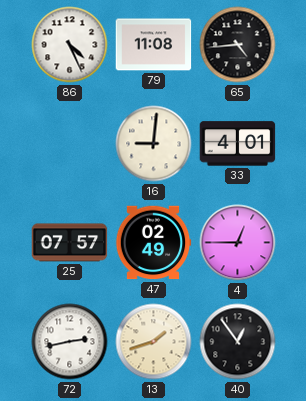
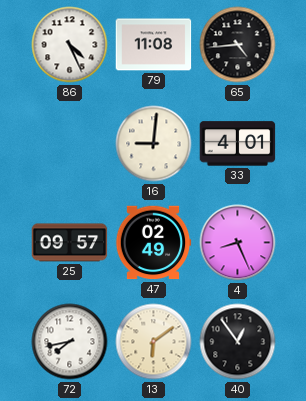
25: 07:57 -> 09:57 (70, 243)
4: 12:45 -> 8:26 (238, 243)
72: 2:43 -> 7:43 (70, 342)
13: 1:42 -> 6:09 (154, 342)
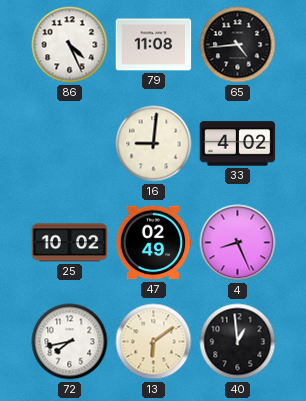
33: 4:01 -> 4:02 (238, 144)
25: 09:57 -> 10:02 (70, 243)
40: 12:54 -> 12:59 (238, 342)
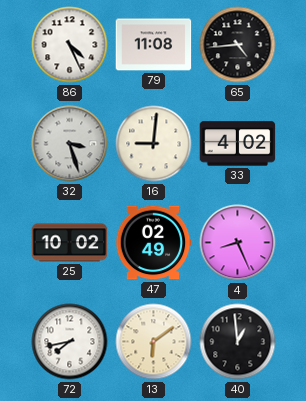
32: none -> 3:27 (70, 144)
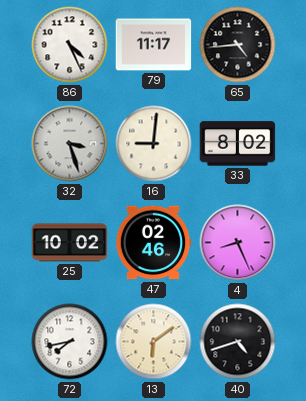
79: 11:08 -> 11:17 (154, 45)
33: 4:02 -> 8:02 (238, 144)
47: 02:49 -> 02:46 (153, 243)
40: 12:59 -> 4:42 (238, 342)
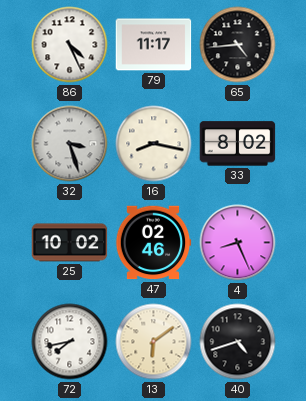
16: 9:01 -> 8:17 (154, 144)
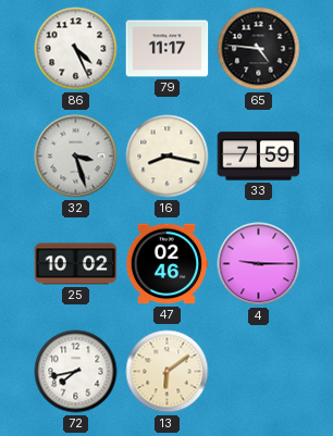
65: 4:44 -> 4:46 (259, 49)
33: 8:02 -> 7:59 (259, 157)
4: 8:26 -> 9:15 (259, 264)
40: 4:42 -> none (238, 342)
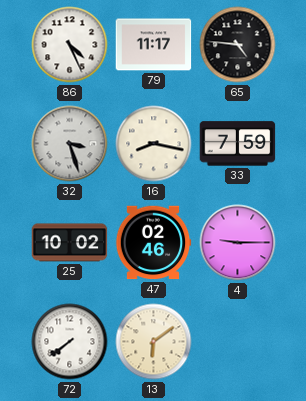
72: 7:43 -> 7:39 (70, 342)
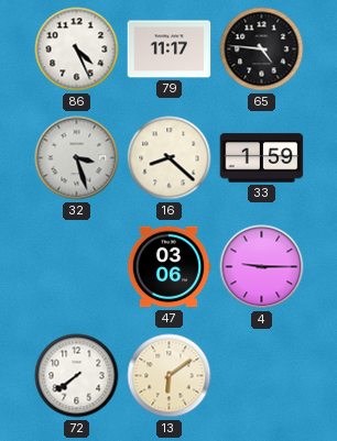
16: 8:17 -> 8:22 (170, 158)
33: 7:59 -> 1:59 (262, 158)
25: 10:02 -> none (70, 243)
47: 02:46 -> 03:06 (168, 267)
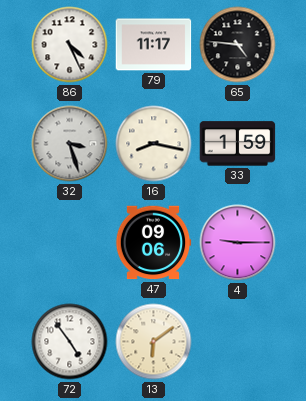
16: 8:22 -> 8:17 (154, 144)
47: 03:06 -> 09:06 (153, 243)
72: 7:39 -> 4:54 (70, 342)
